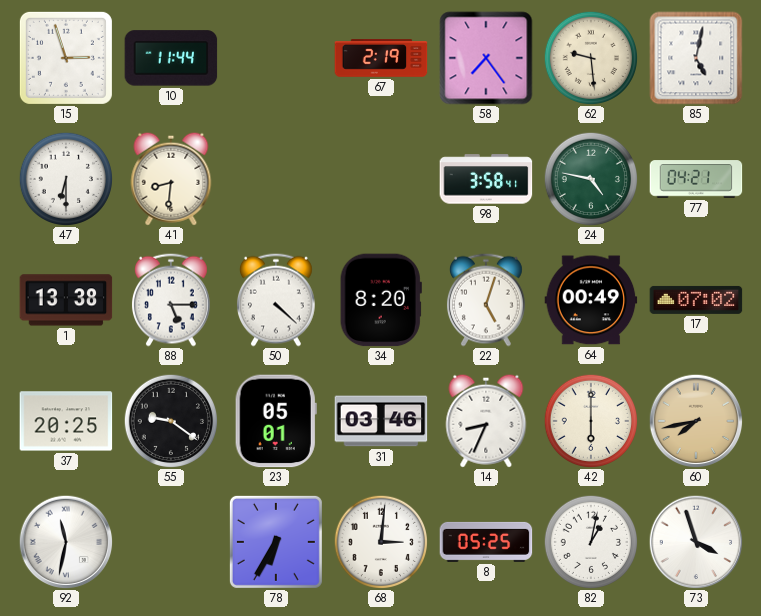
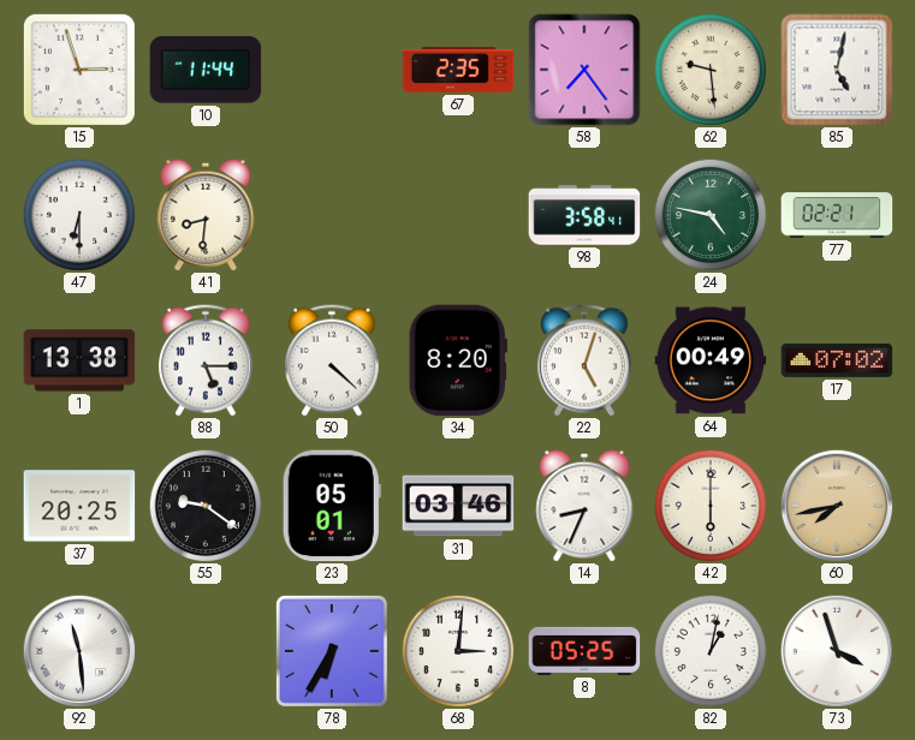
67: 2:19 -> 2:35 (458, 70)
77: 04:21 -> 02:21 (837, 215)
92: 11:32 -> 11:29 (79, 651)
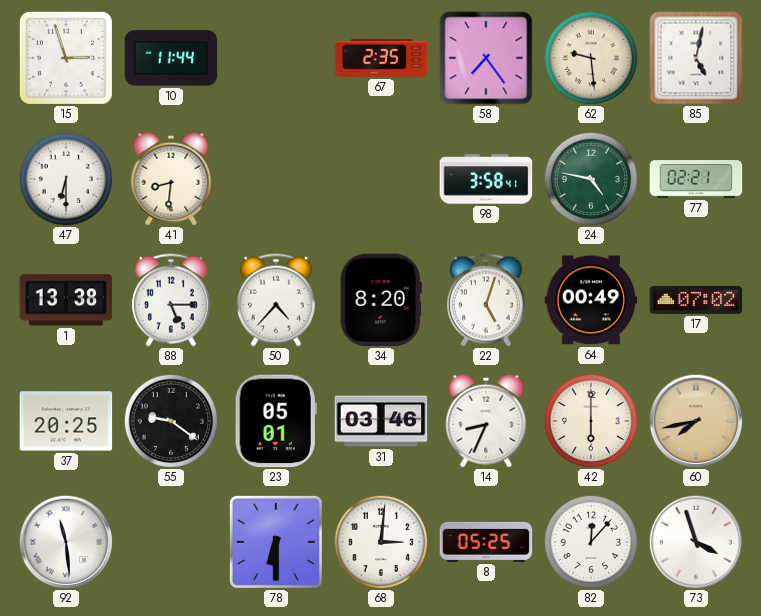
50: 4:22 -> 4:37 (276, 300)
78: 6:35 -> 6:30 (276, 542)
82: 1:02 -> 12:07 (590, 541)
